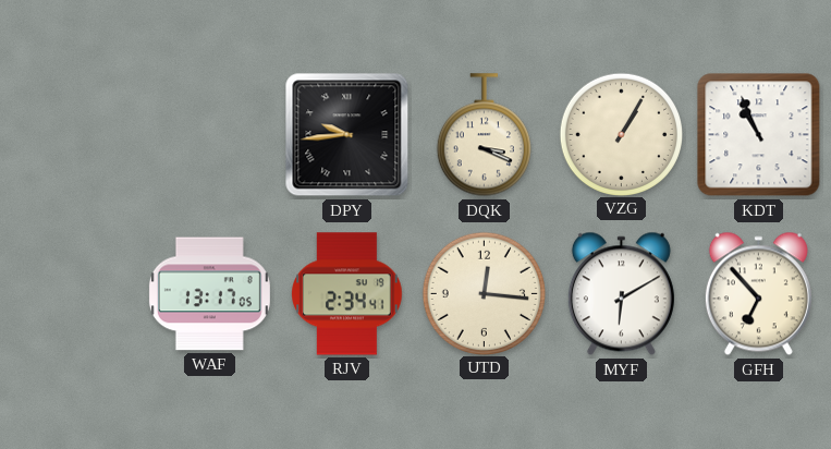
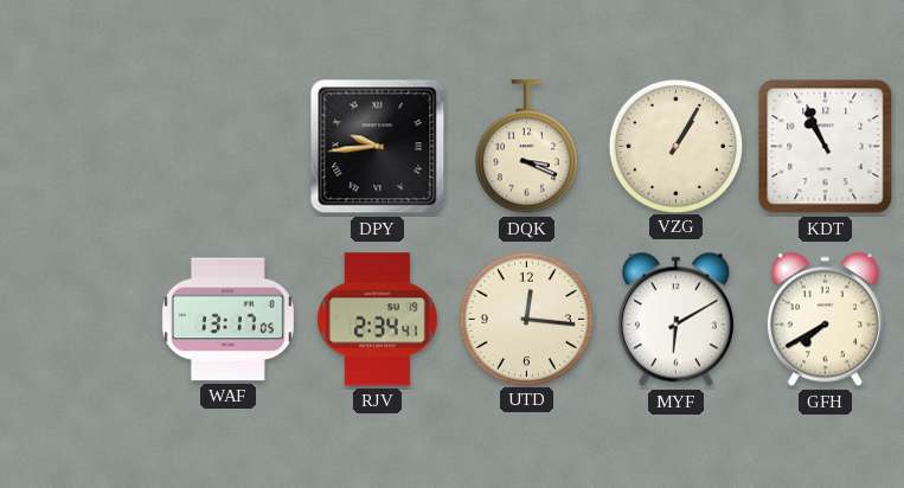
GFH: 6:53 -> 7:40 (825, 320)
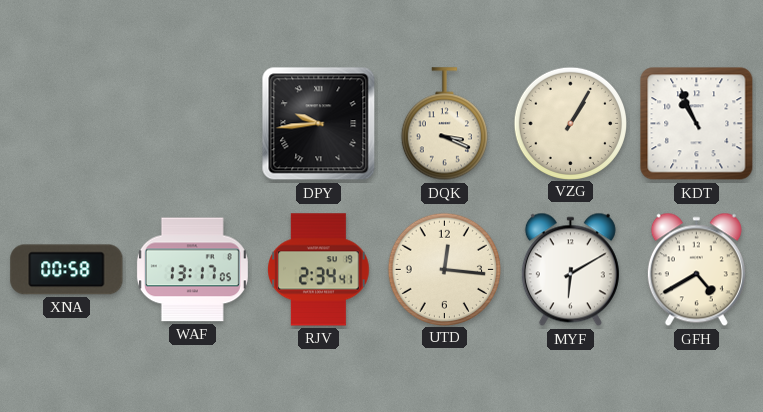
XNA: none -> 00:58 (67, 270)
GFH: 7:40 -> 4:40 (696, 270)
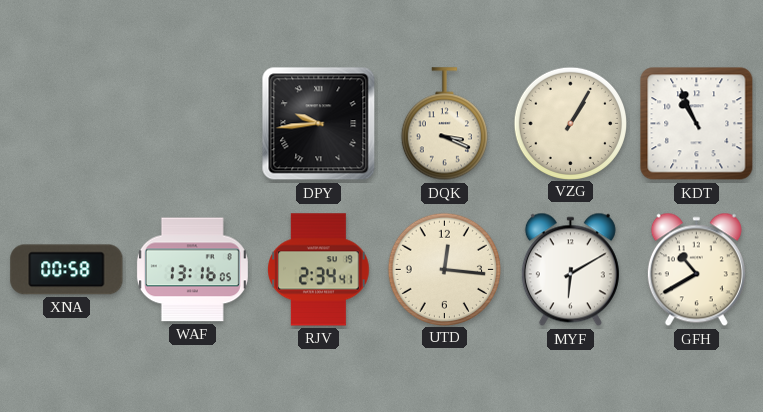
WAF: 13:17 -> 13:16 (192, 270)
GFH: 4:40 -> 10:40 (696, 270)
